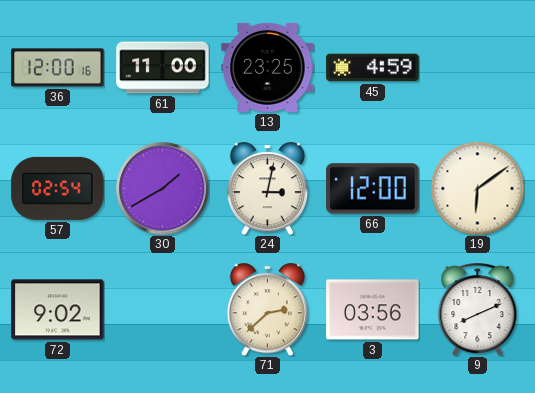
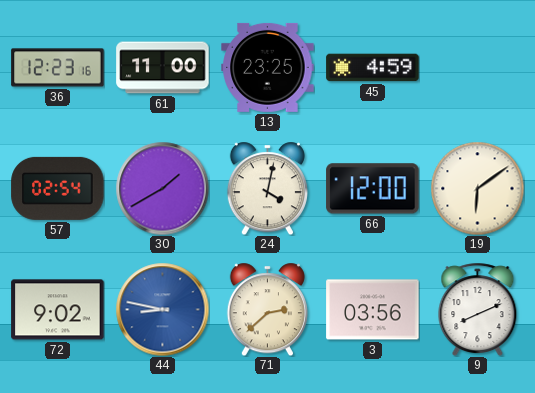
36: 12:00 -> 12:23 (58, 68)
24: 3:02 -> 4:02 (267, 188)
44: none -> 8:47 (162, 309)
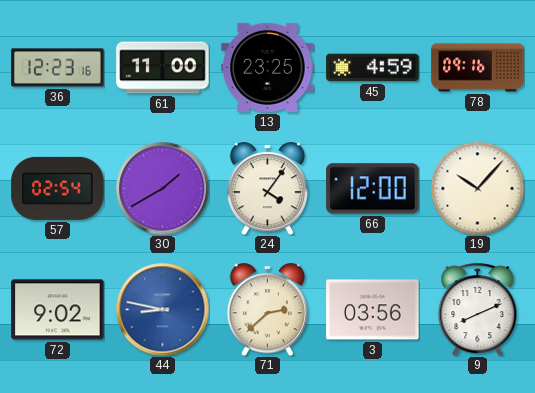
78: none -> 09:16 (478, 68)
24: 4:02 -> 4:06 (267, 188)
19: 6:09 -> 10:07 (477, 188)
